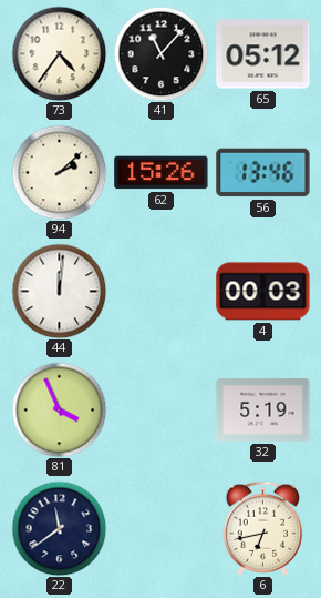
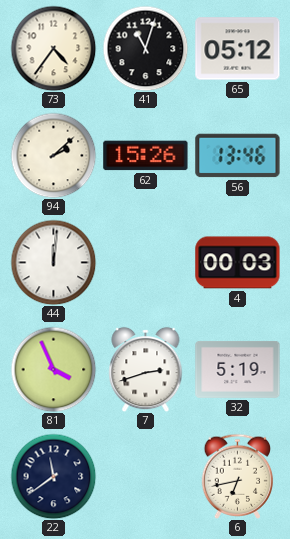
41: 11:07 -> 11:03 (145, 48)
7: none -> 2:42 (146, 369)
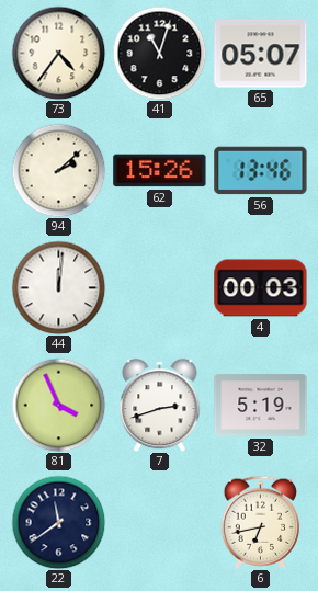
65: 05:12 -> 05:07 (261, 54)
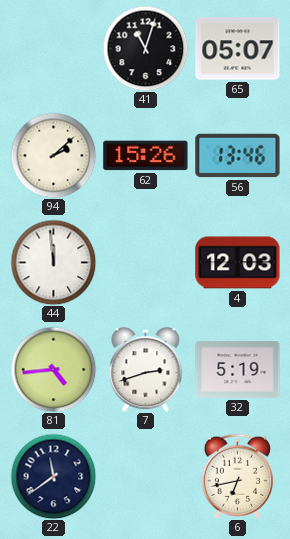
73: 4:36 -> none (58, 53)
44: 12:01 -> 11:59 (53, 262)
4: 00:03 -> 12:03 (238, 263)
81: 3:56 -> 4:44 (53, 369)
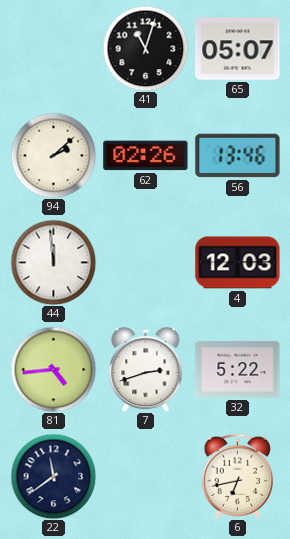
62: 15:26 -> 02:26 (146, 156)
32: 5:19 -> 5:22 (238, 369)
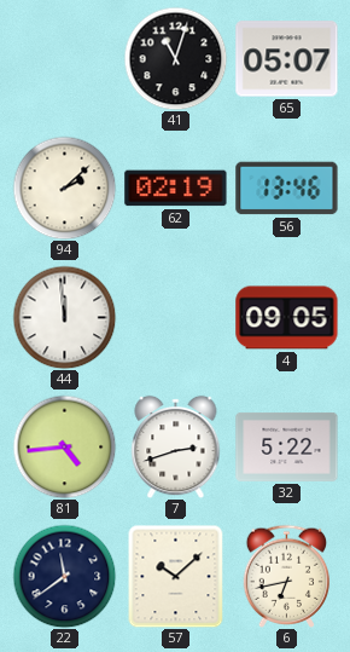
62: 02:26 -> 02:19 (176, 189)
4: 12:03 -> 09:05 (287, 318)
57: none -> 10:08 (176, 576)
